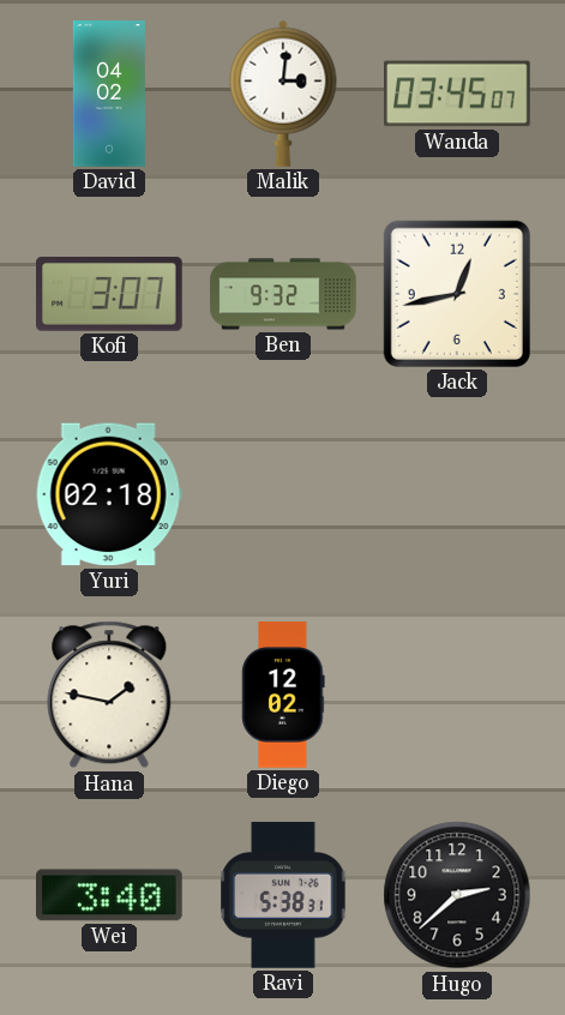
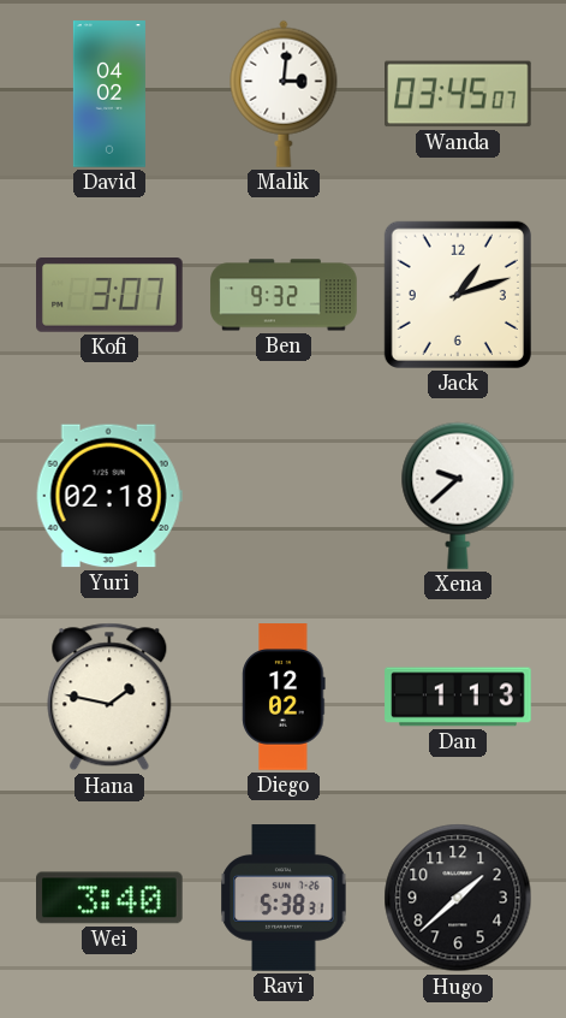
Jack: 12:43 -> 1:12 (458, 295)
Xena: none -> 9:38 (458, 496)
Dan: none -> 1:13 (458, 697)
Hugo: 2:38 -> 1:38 (458, 898)
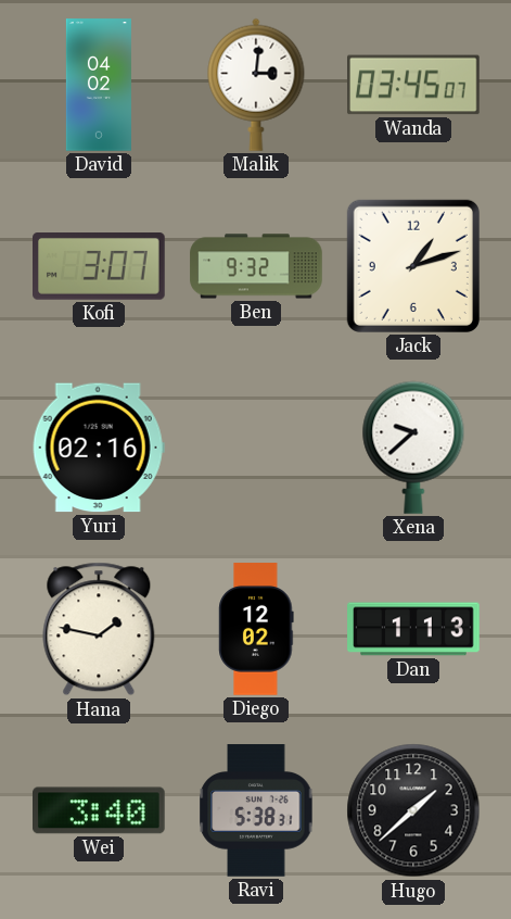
Yuri: 02:18 -> 02:16 (99, 448)
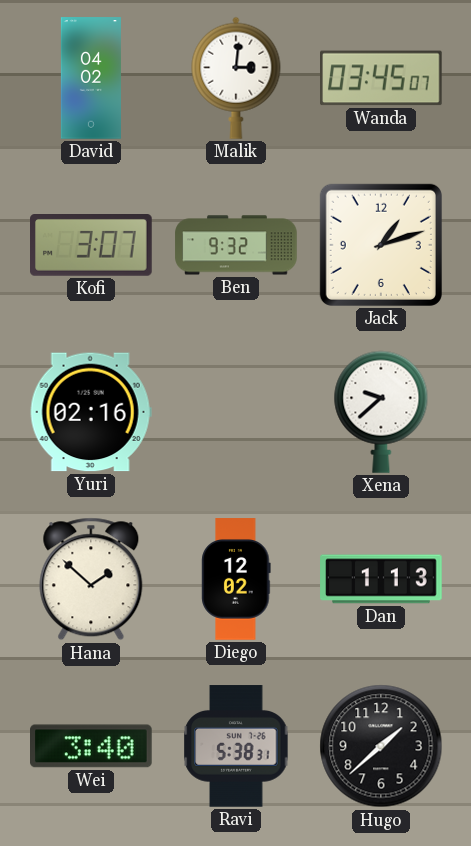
Hana: 1:47 -> 1:52 (91, 579)
